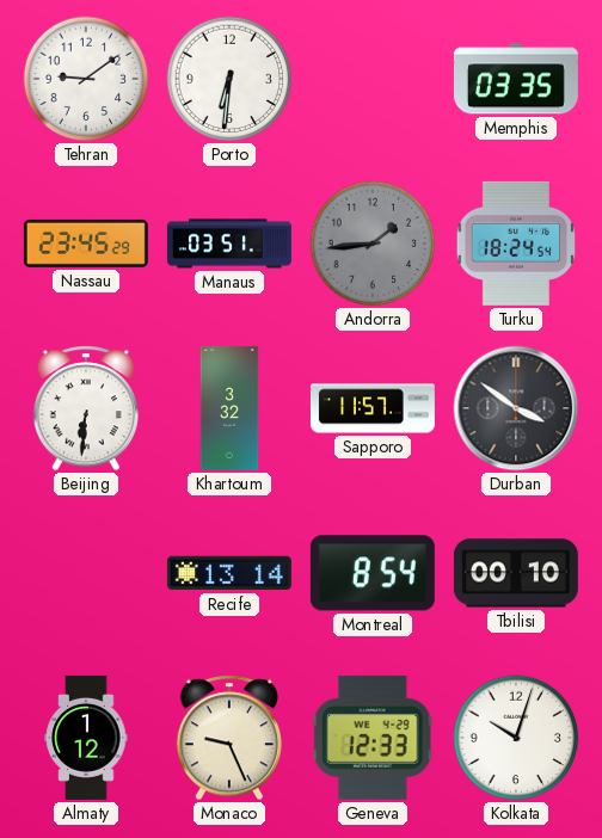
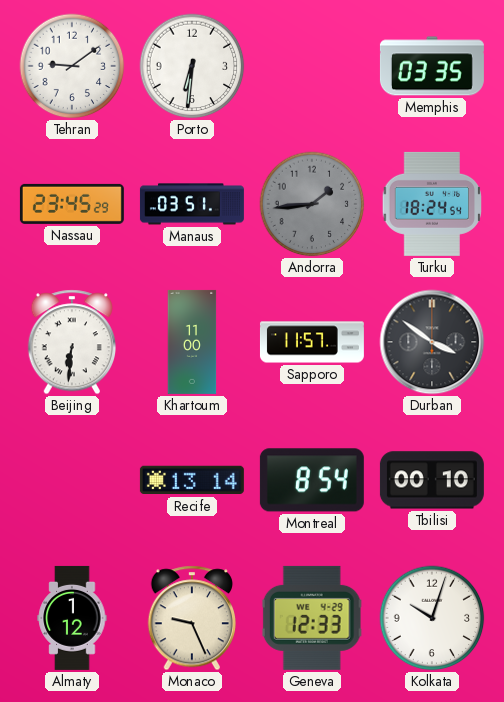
Khartoum: 3:32 -> 11:00 (192, 342)
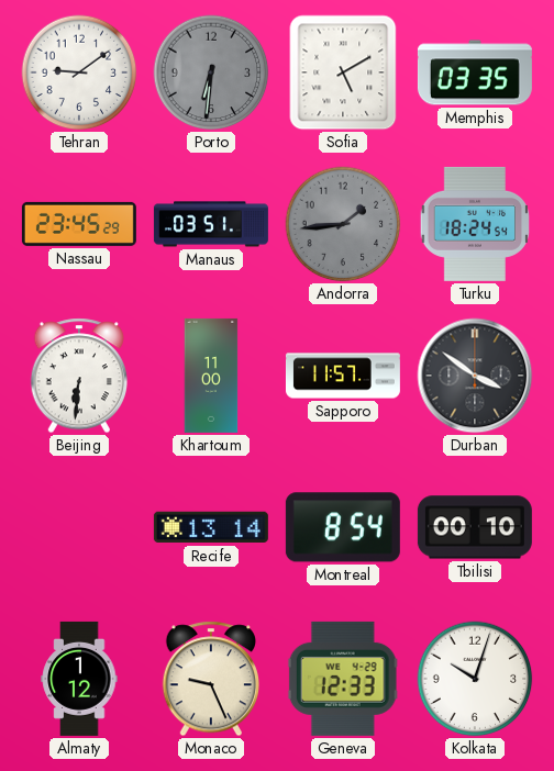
Porto dial: white -> grey (211, 72)
Sofia: none -> 5:10 (343, 72)
